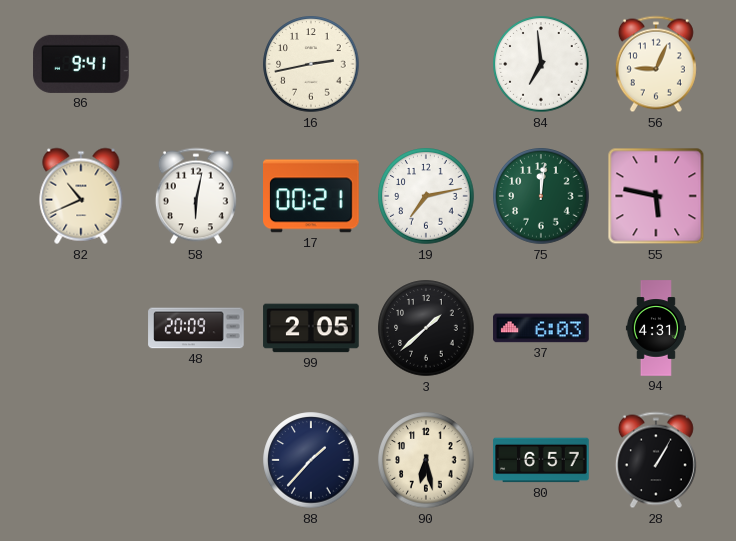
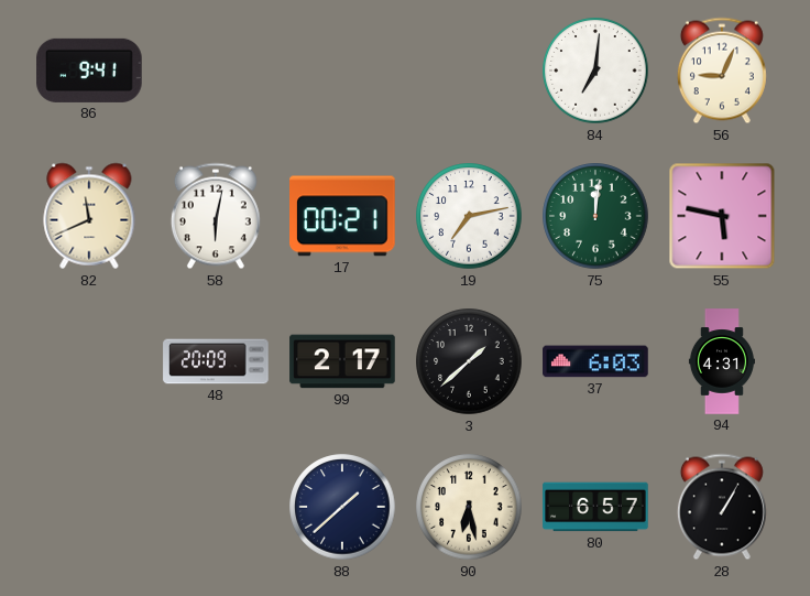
16: 2:43 -> none (311, 64)
84: 6:59 -> 7:01 (595, 71)
82: 10:41 -> 11:41 (89, 216)
99: 2:05 -> 2:17 (342, 361)
88: 1:37 -> 1:38 (342, 507)
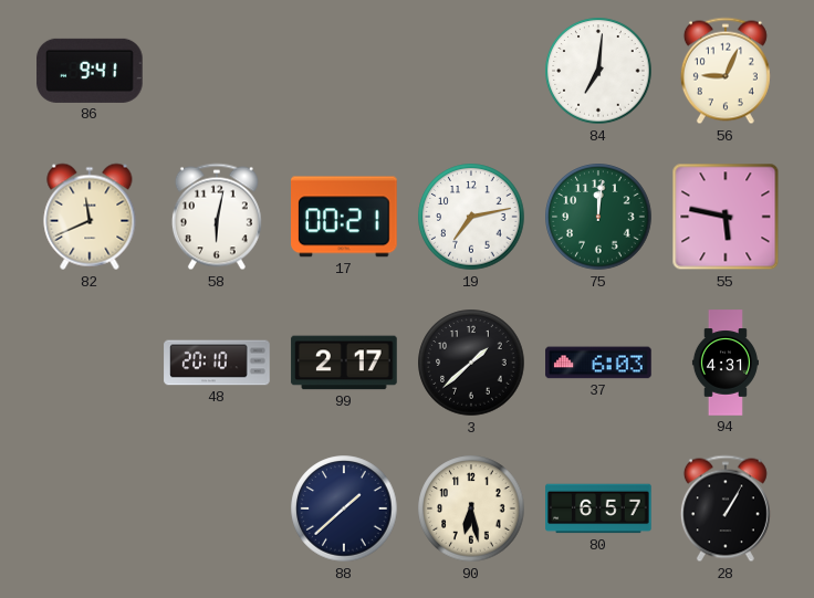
48: 20:09 -> 20:10 (217, 363)
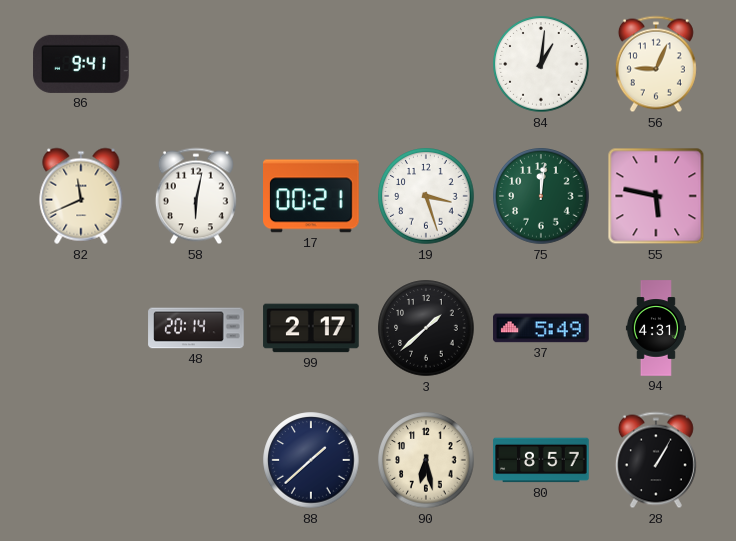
84: 7:01 -> 1:01 (541, 64)
19: 7:13 -> 3:27 (426, 196)
48: 20:10 -> 20:14 (196, 328)
37: 6:03 -> 5:49 (541, 328)
80: 6:57 -> 8:57 (541, 460)
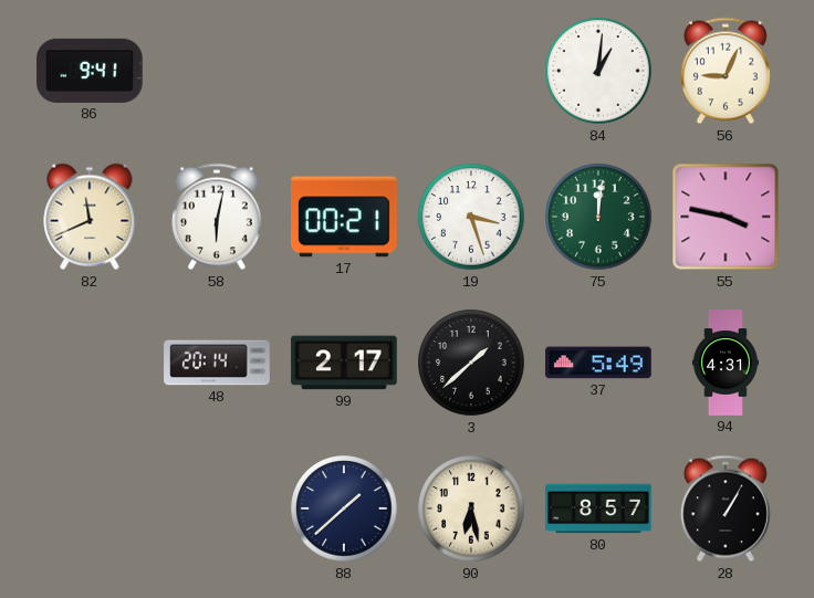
55: 5:47 -> 3:47 (726, 217)
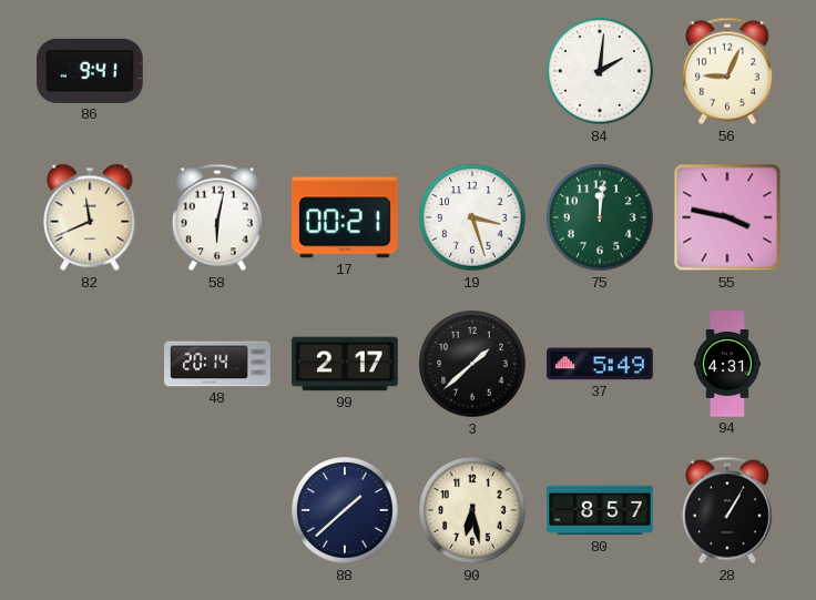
84: 1:01 -> 2:01 (600, 71)
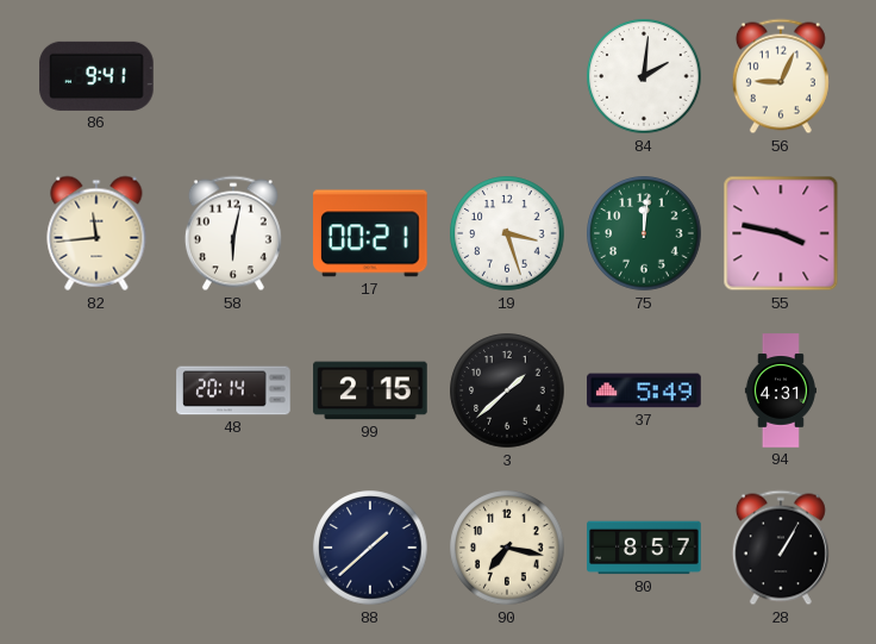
82: 11:41 -> 11:44 (96, 233)
99: 2:17 -> 2:15 (370, 390)
90: 6:28 -> 7:17 (507, 548)
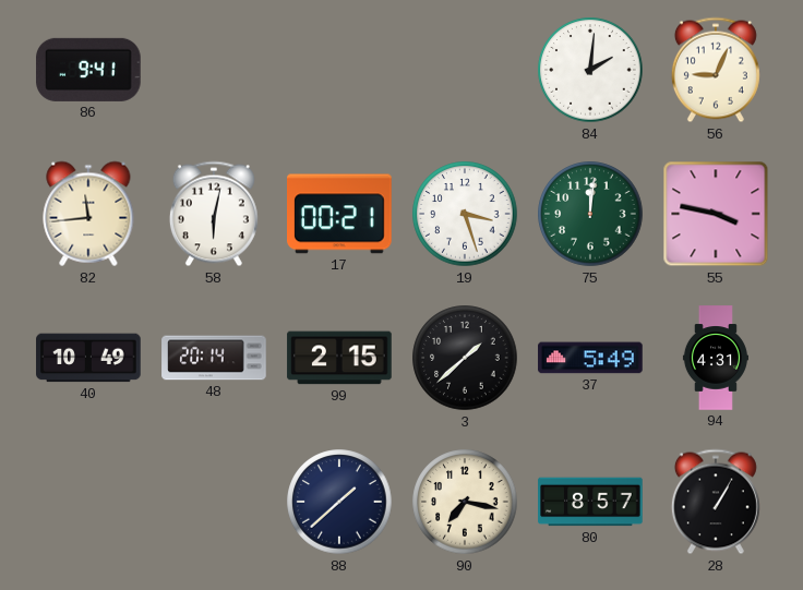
40: none -> 10:49 (88, 358)
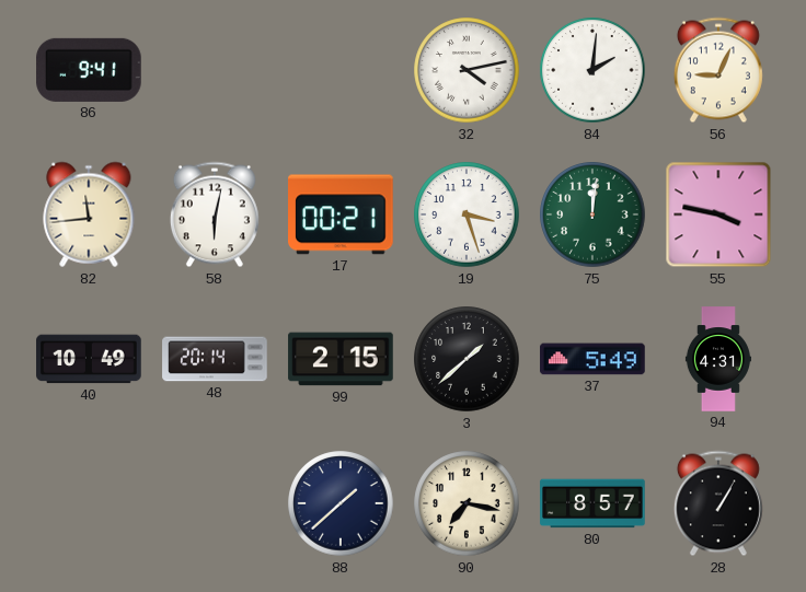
32: none -> 4:13 (467, 70)
